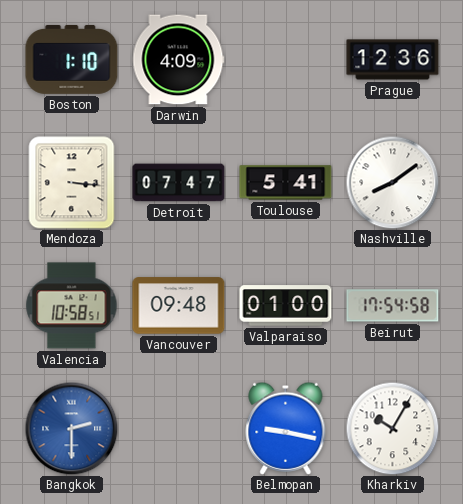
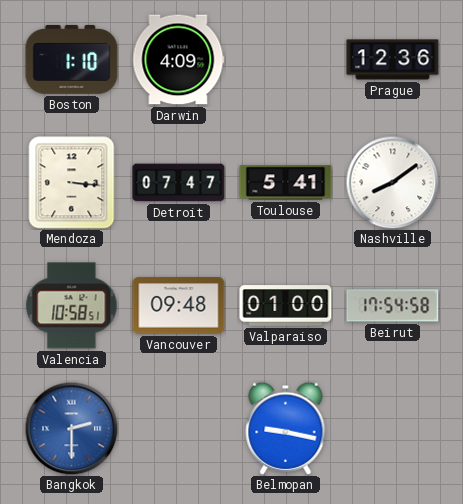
Kharkiv: 10:05 -> none (392, 428)
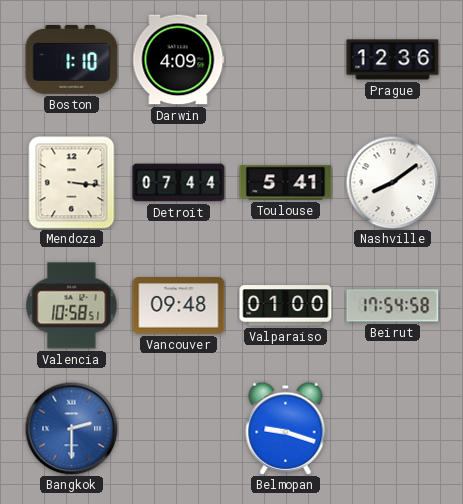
Detroit: 07:47 -> 07:44 (179, 183)
Belmopan: 9:17 -> 9:18 (286, 428)
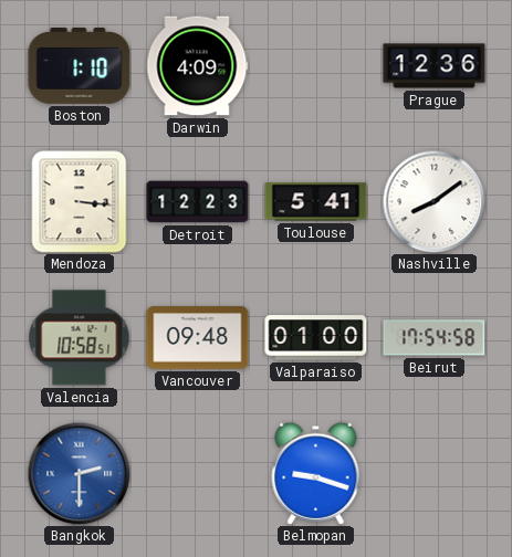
Detroit: 07:44 -> 12:23 (198, 202)
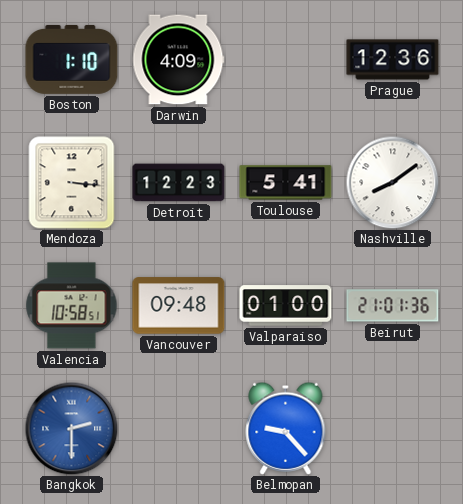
Beirut: 17:54 -> 21:01 (393, 306)
Belmopan: 9:18 -> 9:23 (286, 428)
